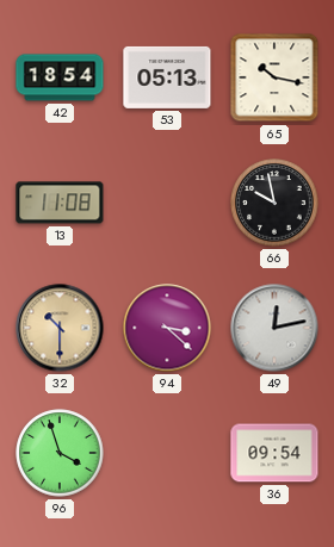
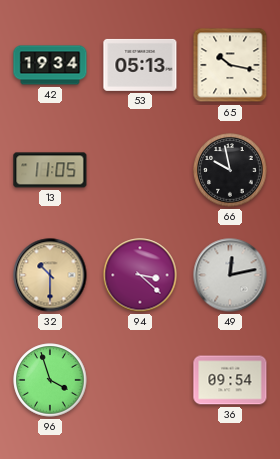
42: 18:54 -> 19:34 (50, 65)
13: 11:08 -> 11:05 (50, 170)
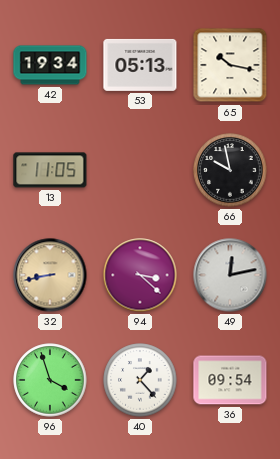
32: 10:30 -> 8:43 (50, 275)
40: none -> 1:23 (140, 380)
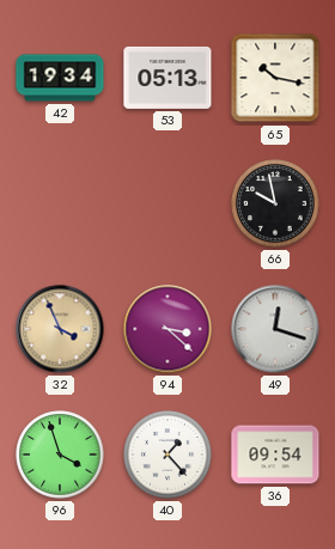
13: 11:05 -> none (50, 170)
32: 8:43 -> 3:56 (60, 329)
49: 12:13 -> 12:18 (275, 329)
